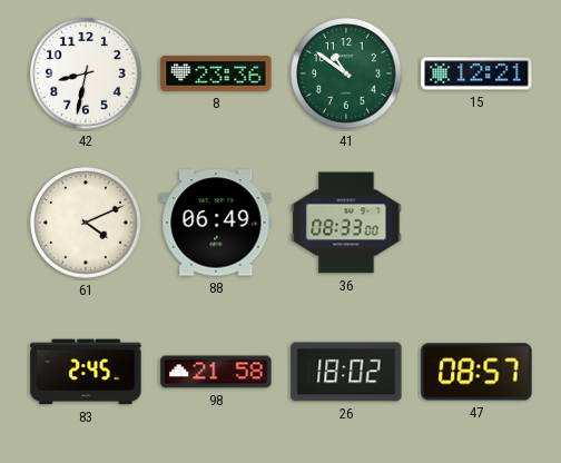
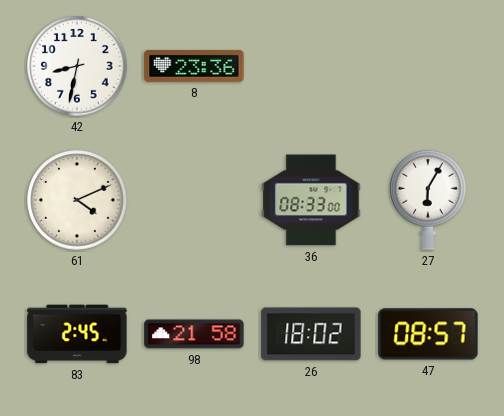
41: 10:51 -> none (346, 73)
15: 12:21 -> none (476, 73)
88: 06:49 -> none (216, 223)
27: none -> 6:05 (428, 200)
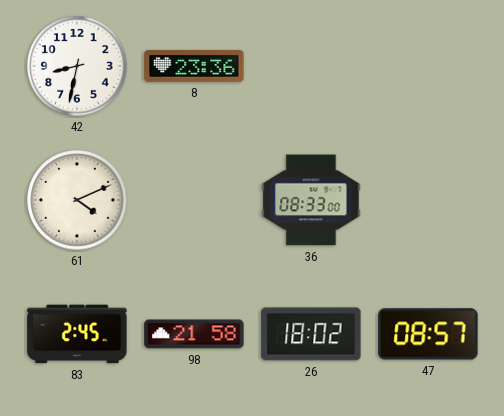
27: 6:05 -> none (428, 200)
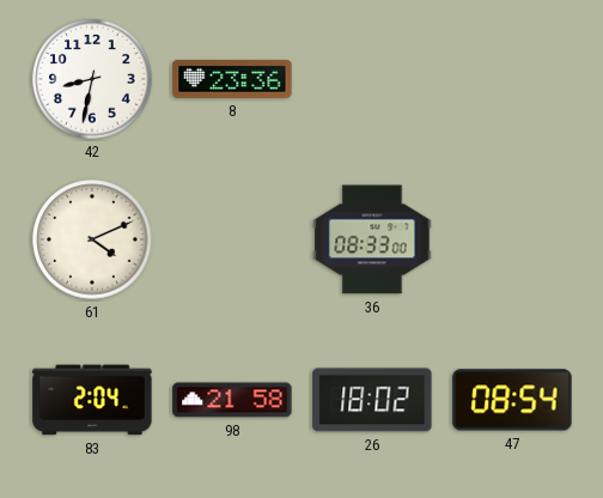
83: 2:45 -> 2:04 (92, 400)
47: 08:57 -> 08:54 (512, 400)
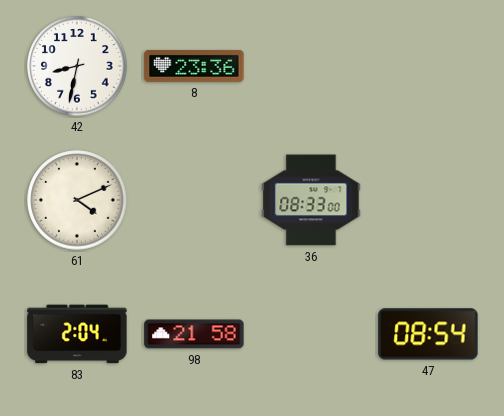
26: 18:02 -> none (372, 400)
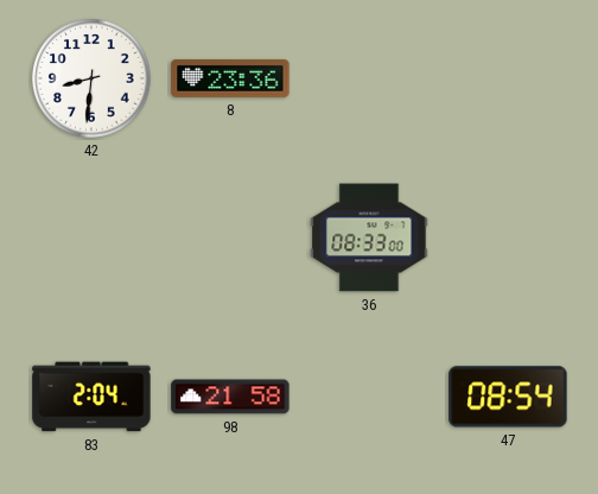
42: 8:32 -> 8:31 (91, 78)
61: 4:11 -> none (77, 200)
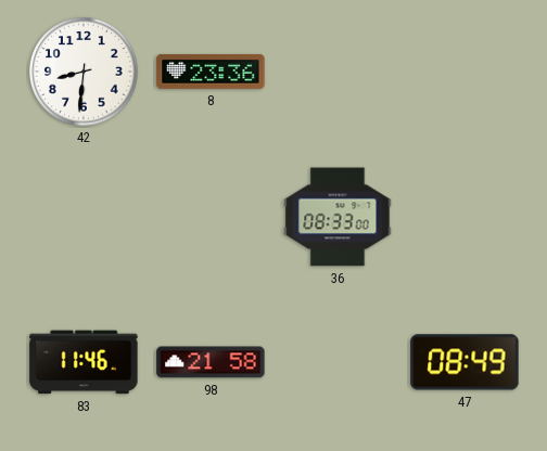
83: 2:04 -> 11:46 (84, 362)
47: 08:54 -> 08:49 (465, 362)
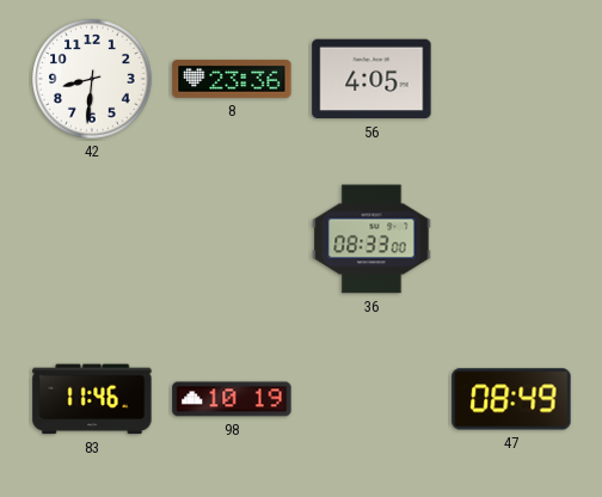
56: none -> 4:05 (371, 79)
98: 21:58 -> 10:19 (232, 399)
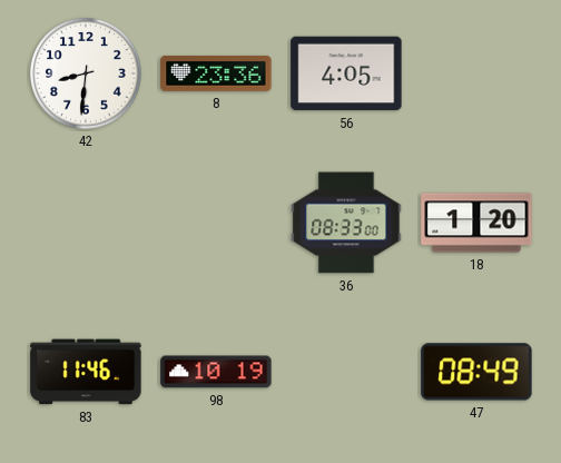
18: none -> 1:20 (476, 223)
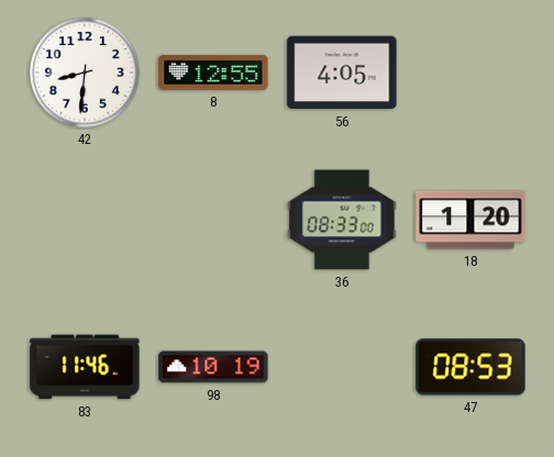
8: 23:36 -> 12:55 (213, 73)
47: 08:49 -> 08:53 (470, 367)
